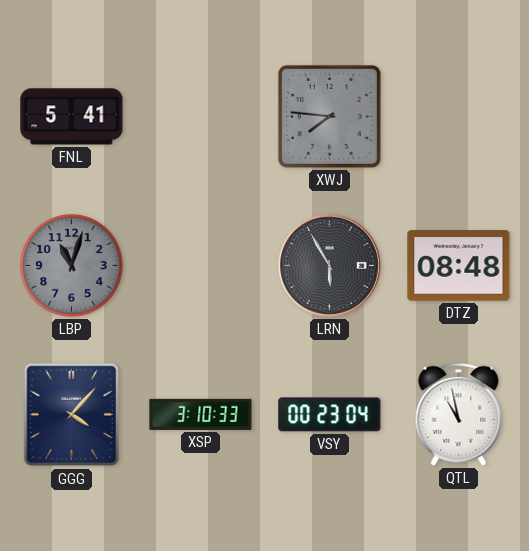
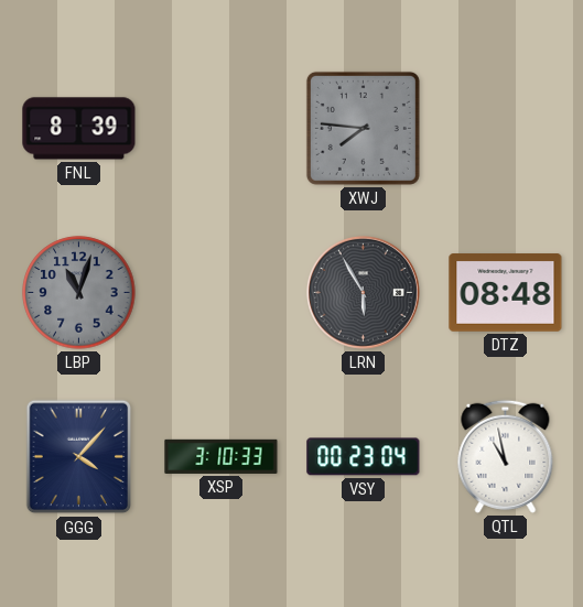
FNL: 5:41 -> 8:39 (79, 129)
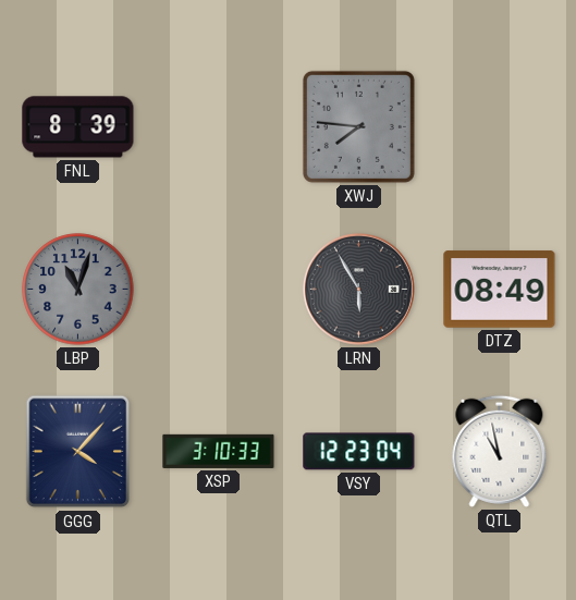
DTZ: 08:48 -> 08:49 (500, 290)
VSY: 00:23 -> 12:23 (359, 452)
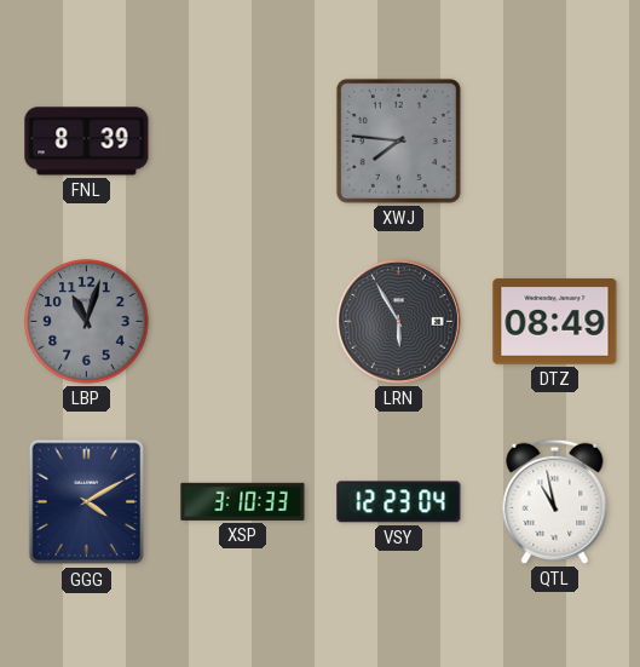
GGG: 4:07 -> 4:10 (87, 502)
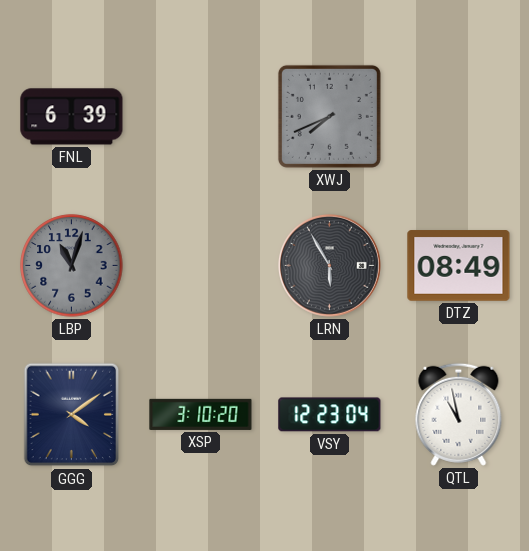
FNL: 8:39 -> 6:39 (72, 117)
XWJ: 7:46 -> 7:41 (329, 116)
GGG: 4:10 -> 4:09 (72, 415)
XSP: 3:10:33 -> 3:10:20 (201, 414)
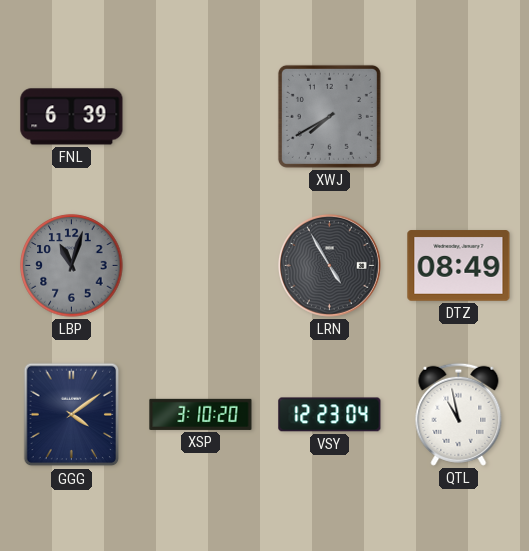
XWJ: 7:41 -> 7:40 (329, 116)
LRN: 5:55 -> 4:55 (329, 265)
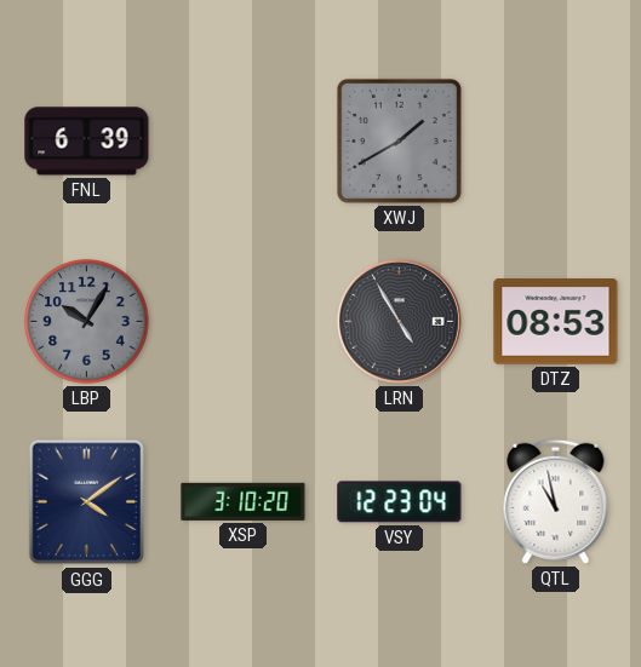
XWJ: 7:40 -> 1:40 (399, 140)
LBP: 11:03 -> 10:05 (87, 322)
DTZ: 08:49 -> 08:53 (556, 322)
